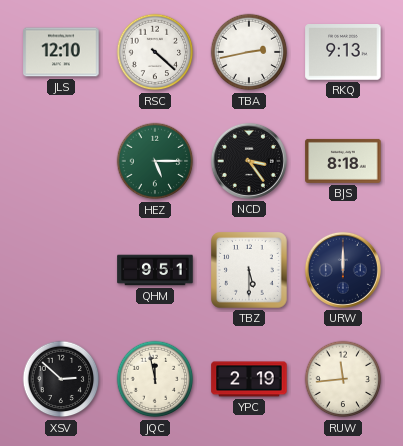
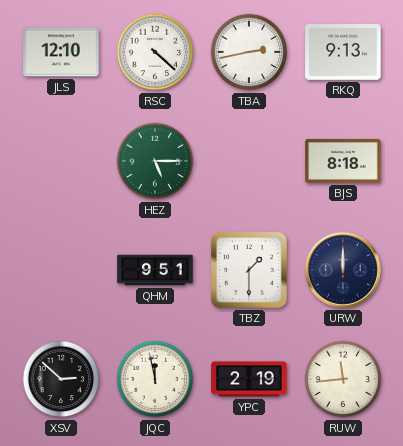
NCD: 3:24 -> none (249, 161)
TBZ: 5:30 -> 1:30 (250, 271)
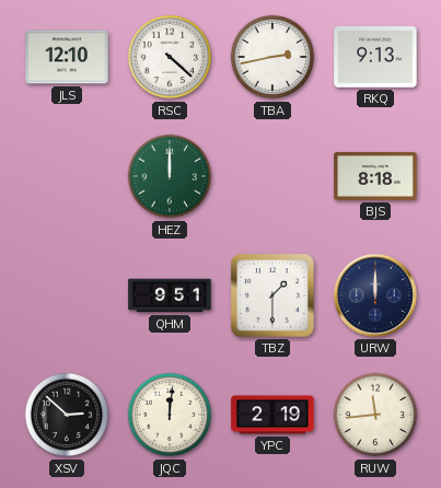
HEZ: 5:15 -> 12:00 (170, 176)
JQC: 11:58 -> 12:01 (170, 415)
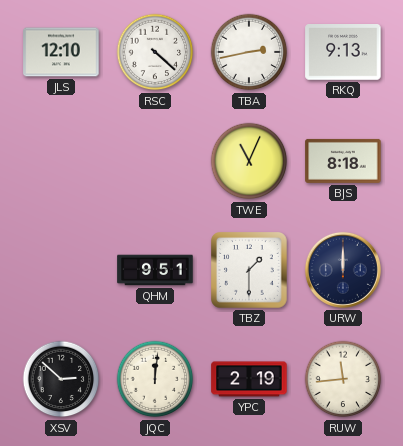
HEZ: 12:00 -> none (170, 176)
TWE: none -> 11:04 (249, 161)
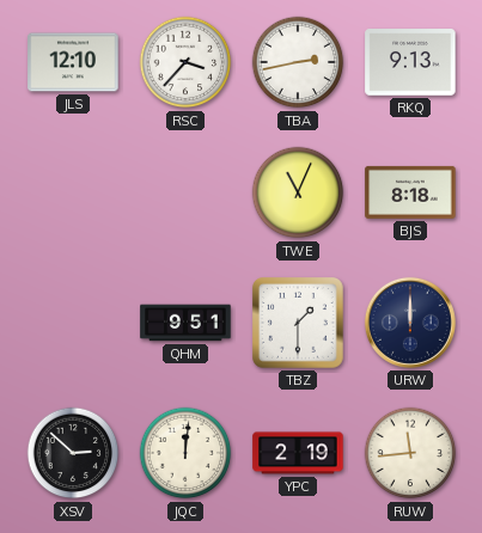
RSC: 4:22 -> 3:37 (185, 62)
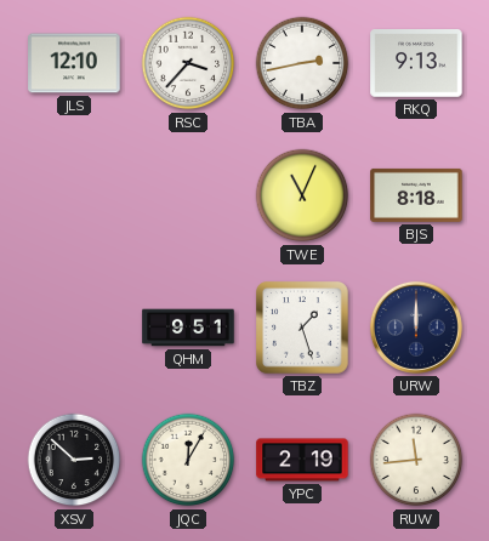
TBZ: 1:30 -> 1:27 (303, 329)
JQC: 12:01 -> 12:05 (188, 460)
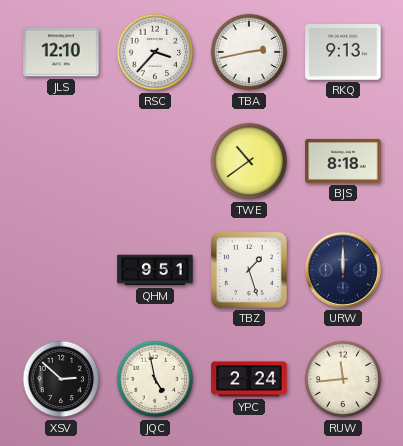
TWE: 11:04 -> 10:39 (249, 161)
JQC: 12:05 -> 4:58 (155, 379)
YPC: 2:19 -> 2:24 (249, 379)
